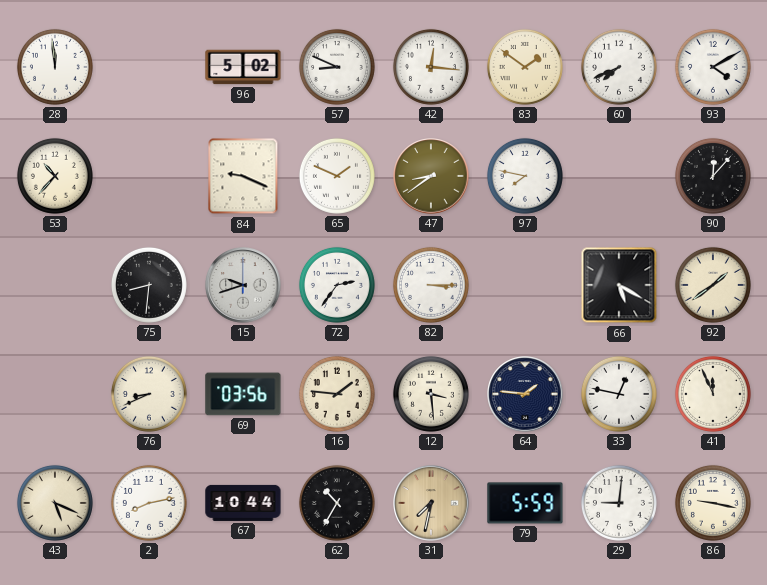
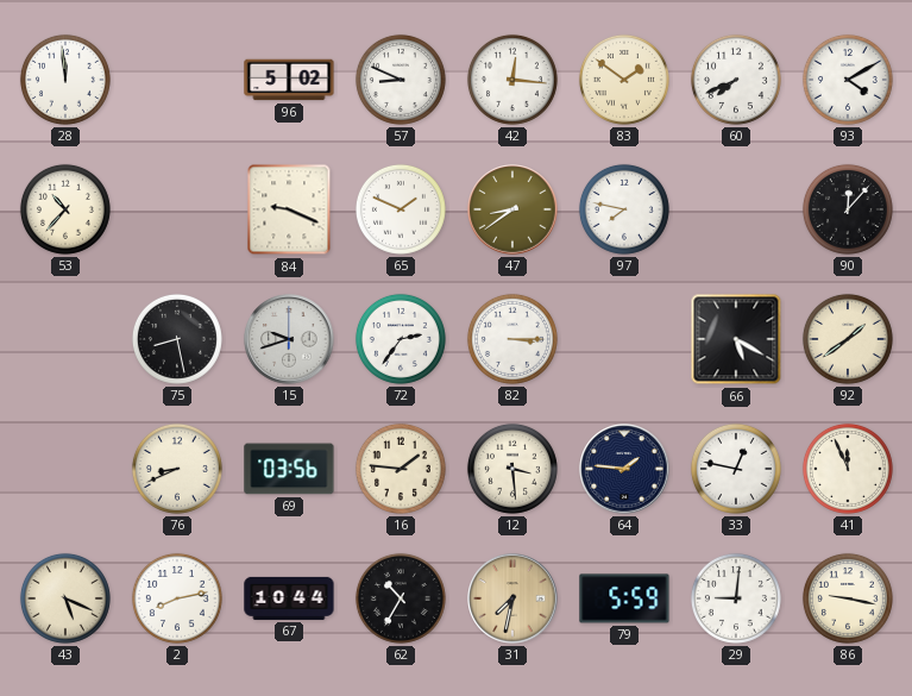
75: 8:31 -> 8:28 (177, 339)
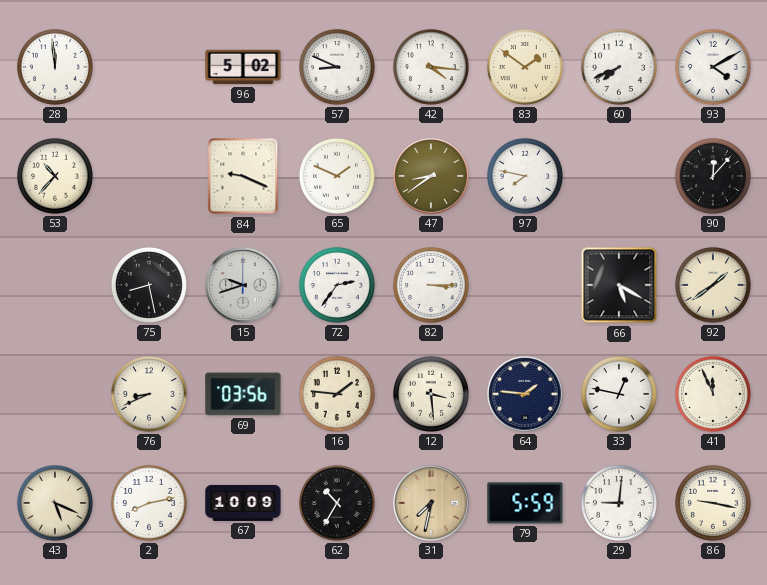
42: 12:16 -> 4:16 (431, 67)
67: 10:44 -> 10:09 (243, 503)
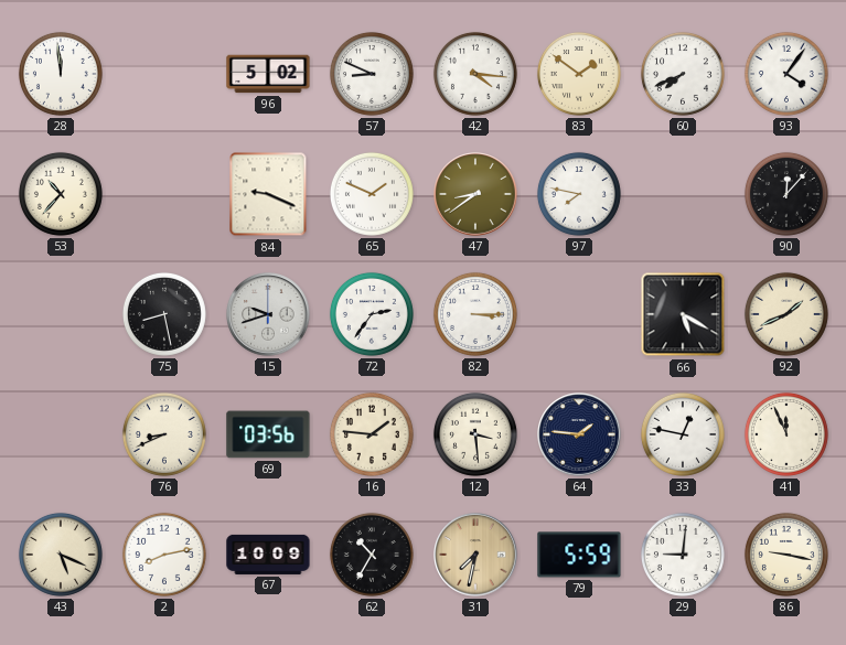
93: 4:10 -> 4:06 (786, 74)
92: 1:39 -> 1:41 (786, 314)
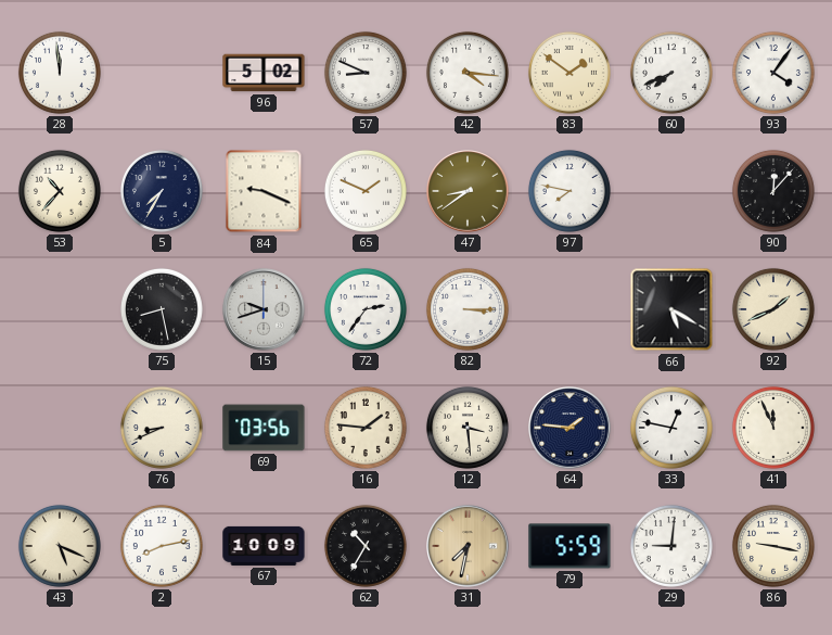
5: none -> 7:35 (162, 191)
